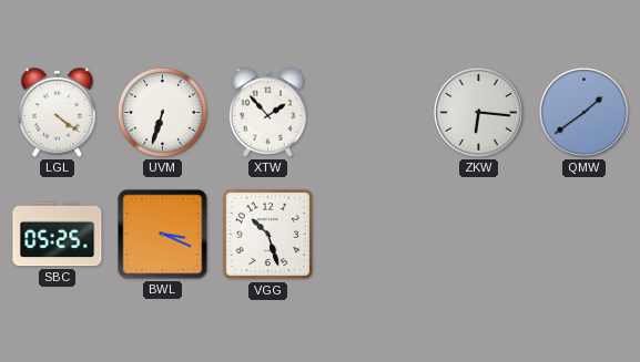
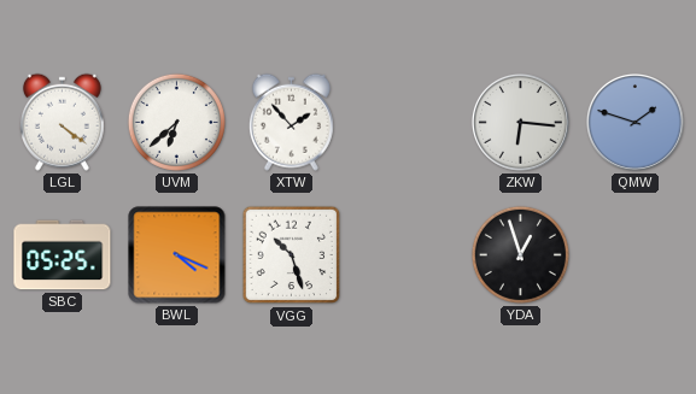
UVM: 6:33 -> 6:38 (176, 122)
QMW: 1:39 -> 1:48 (634, 122)
BWL: 3:19 -> 4:19 (177, 255)
YDA: none -> 12:57 (520, 254)
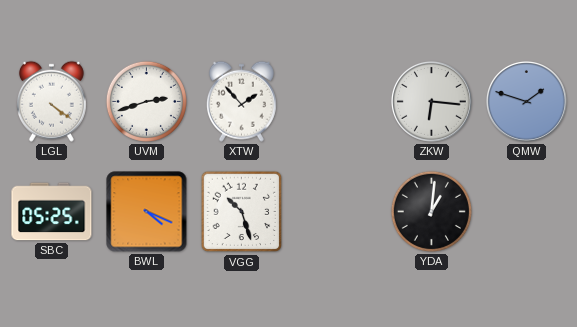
UVM: 6:38 -> 2:42 (146, 101)
YDA: 12:57 -> 1:01 (431, 211)
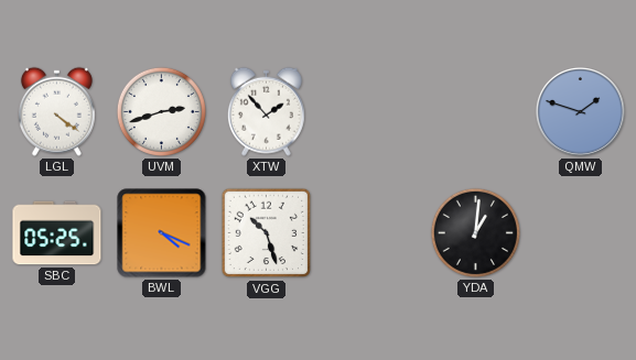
ZKW: 6:16 -> none (431, 101)
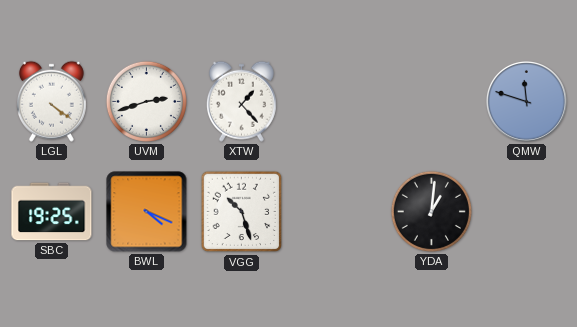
XTW: 1:53 -> 1:23 (241, 101)
QMW: 1:48 -> 11:48 (526, 101)
SBC: 05:25 -> 19:25 (52, 212)
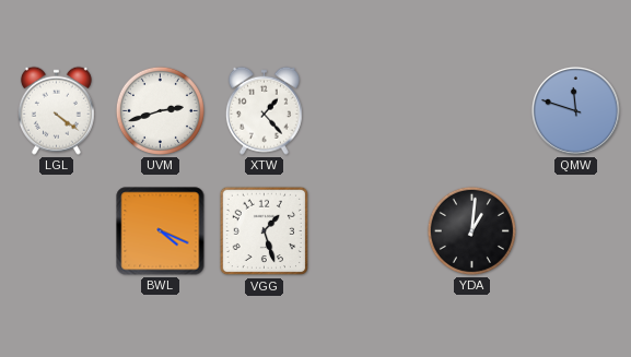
SBC: 19:25 -> none (52, 212)
VGG: 10:27 -> 1:27 (265, 231)
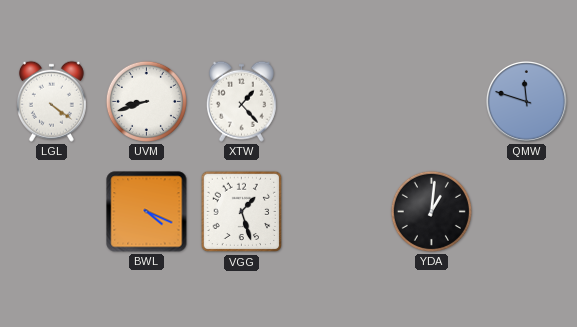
UVM: 2:42 -> 8:42 (146, 101)
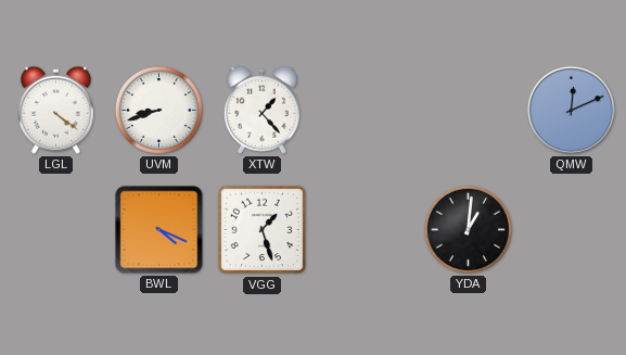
QMW: 11:48 -> 12:11 (571, 110)
